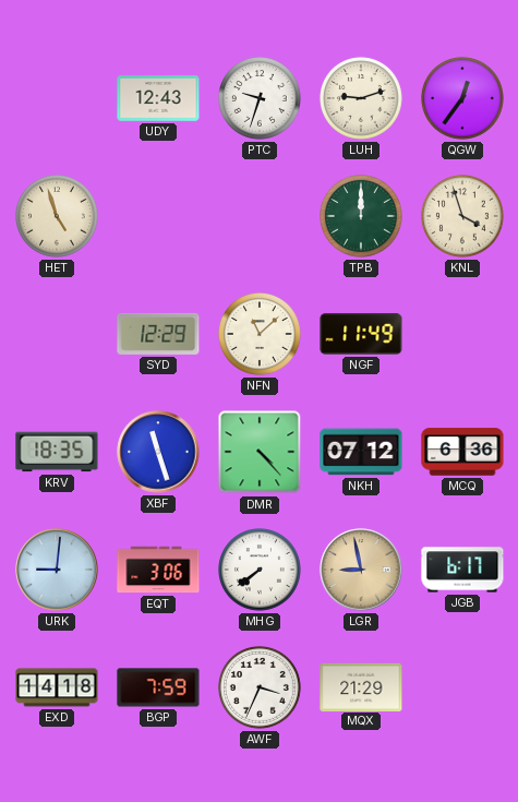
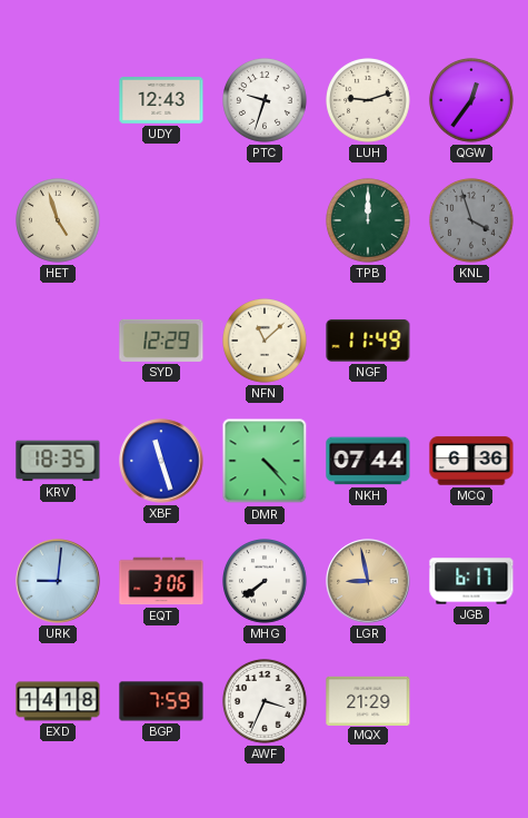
KNL dial: cream -> grey (472, 221)
NKH: 07:12 -> 07:44 (368, 461)
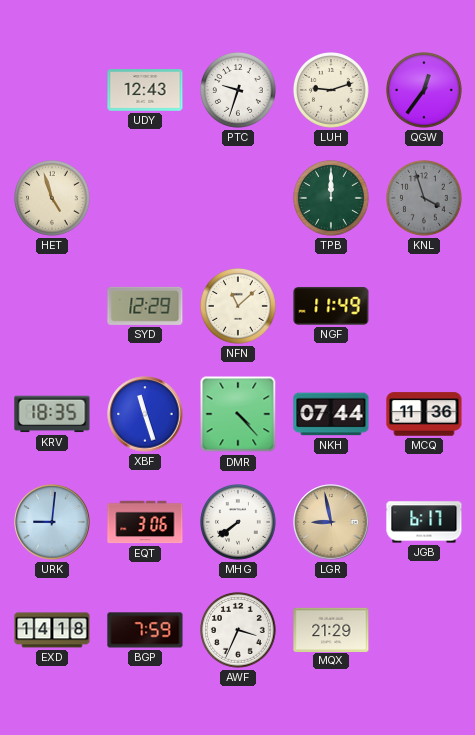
MCQ: 6:36 -> 11:36 (424, 414)
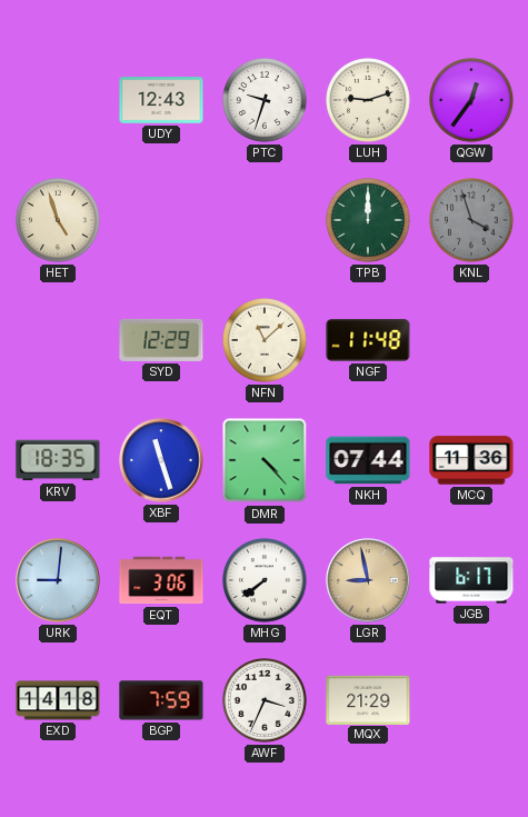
NGF: 11:49 -> 11:48 (368, 340)
